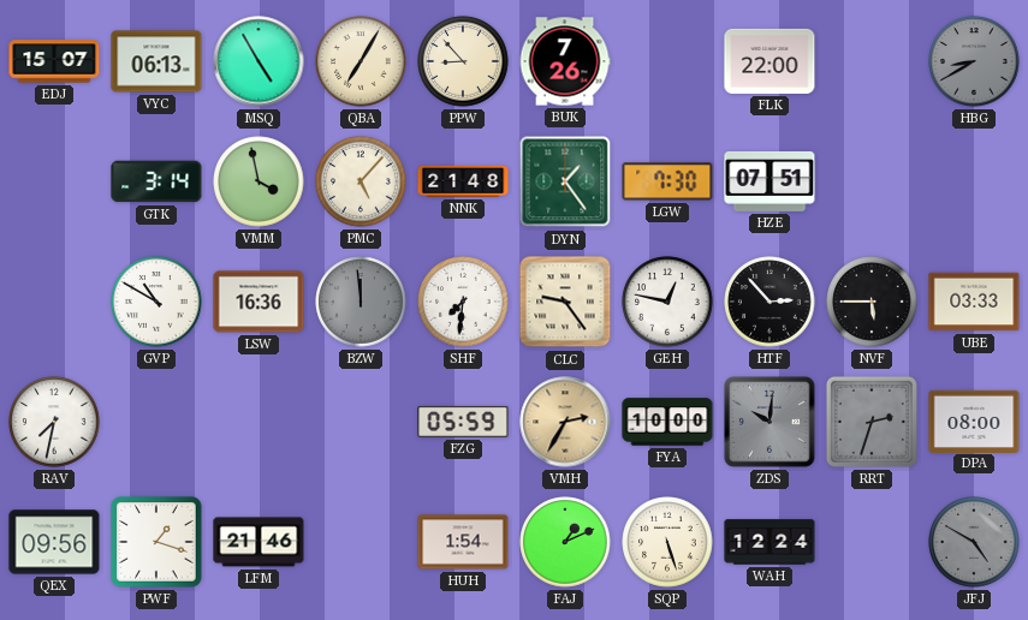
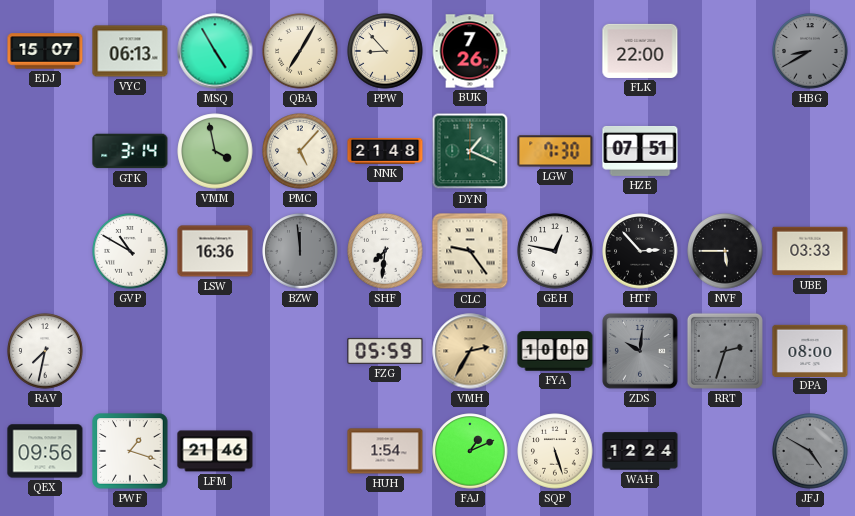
DYN: 1:24 -> 1:19 (470, 151)
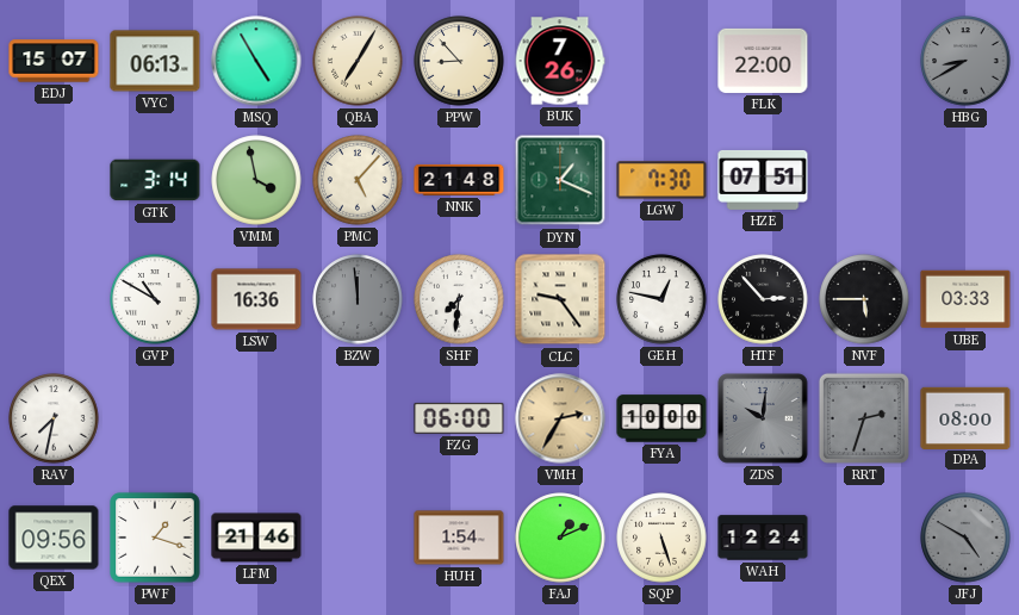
FZG: 05:59 -> 06:00 (459, 418)
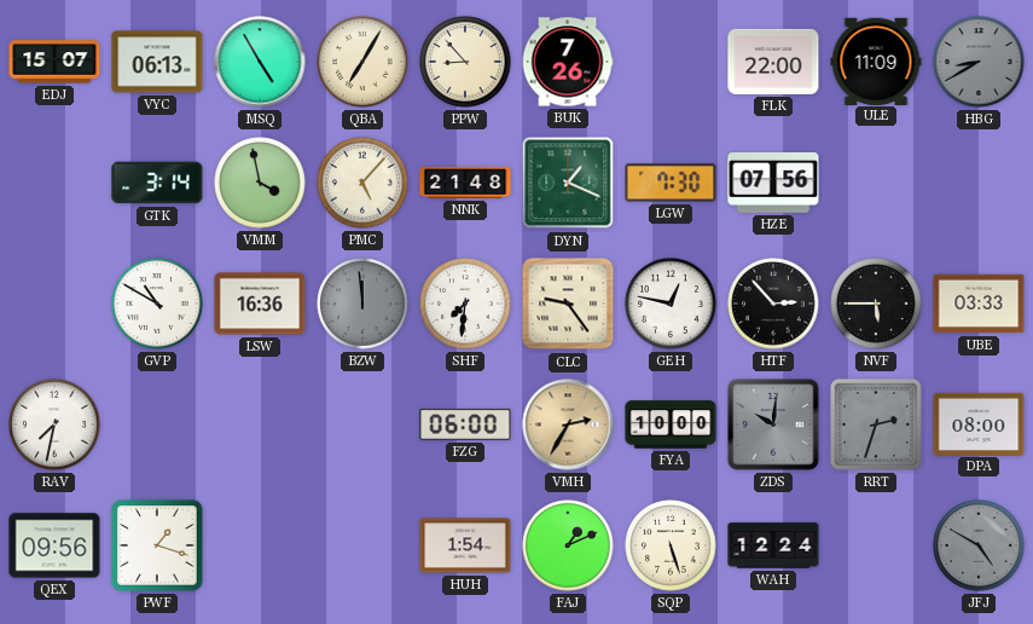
ULE: none -> 11:09 (876, 60)
HZE: 07:51 -> 07:56 (773, 183)
LFM: 21:46 -> none (256, 538)
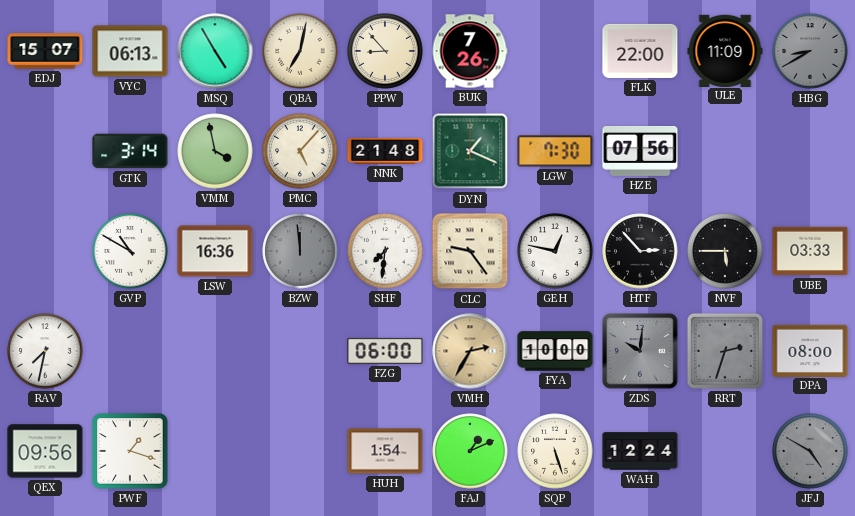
QBA: 7:05 -> 7:02 (300, 51)
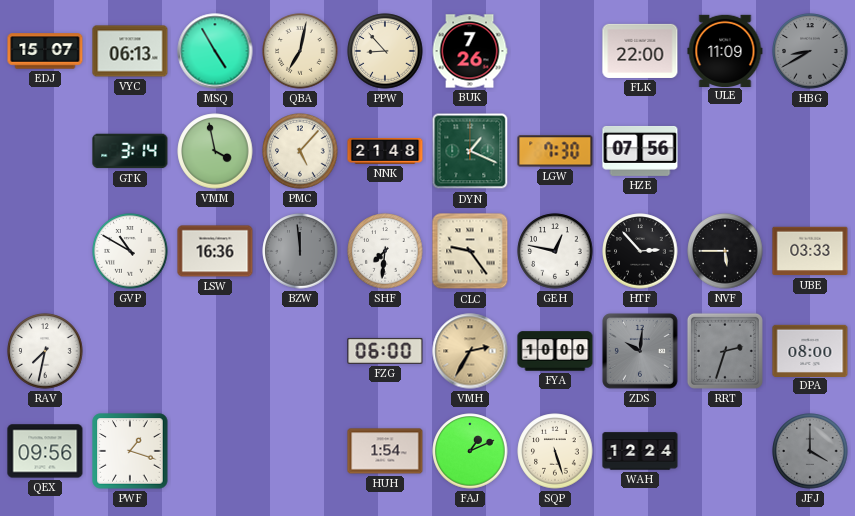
JFJ: 4:50 -> 4:00 (810, 451)
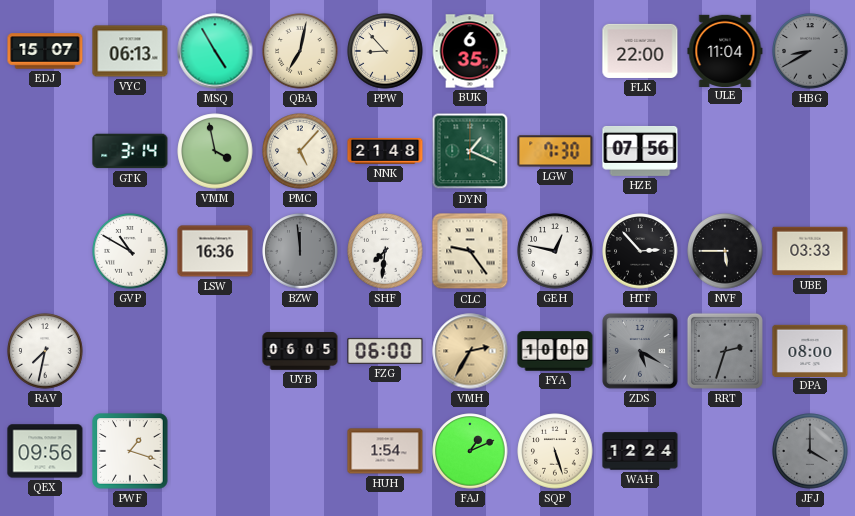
BUK: 7:26 -> 6:35 (470, 51)
ULE: 11:09 -> 11:04 (725, 50)
UYB: none -> 06:05 (300, 351)
ZDS: 10:01 -> 5:20 (640, 351)
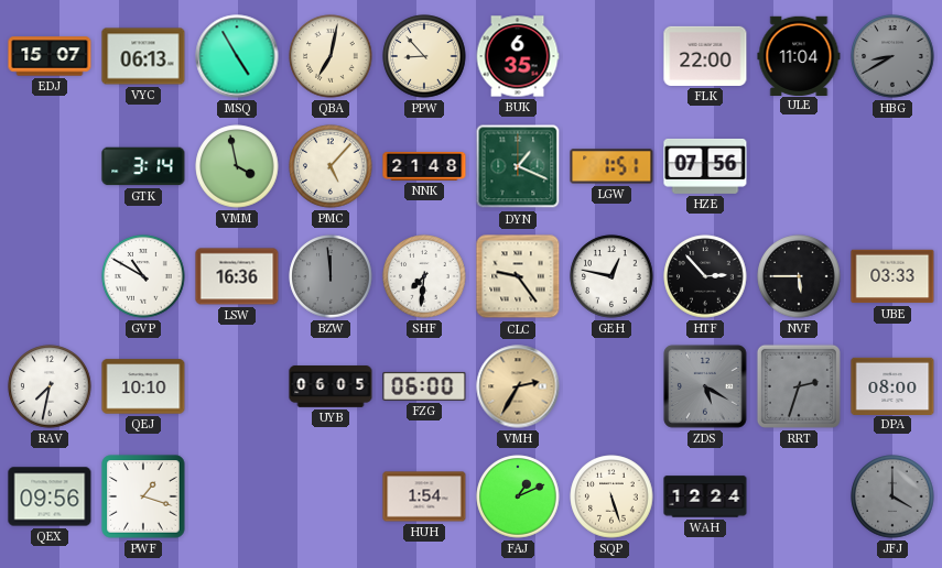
LGW: 7:30 -> 1:51 (611, 166)
QEJ: none -> 10:10 (143, 386)
FYA: 10:00 -> none (555, 351)
